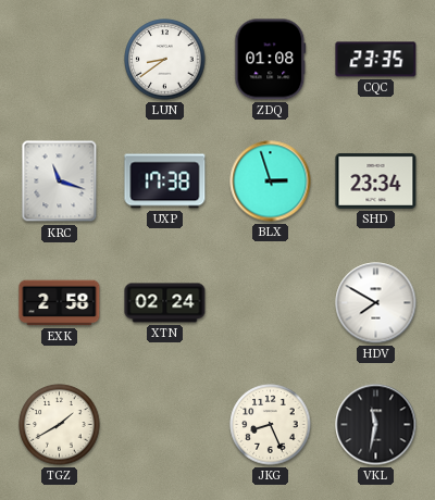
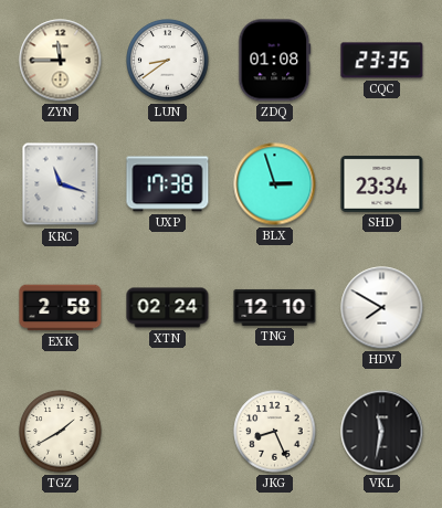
ZYN: none -> 11:45 (61, 61)
TNG: none -> 12:10 (275, 307)
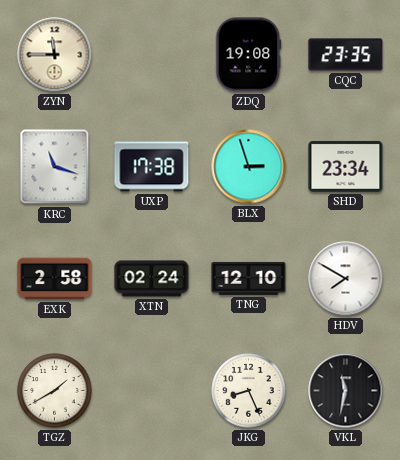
LUN: 8:39 -> none (168, 61)
ZDQ: 01:08 -> 19:08 (249, 55)
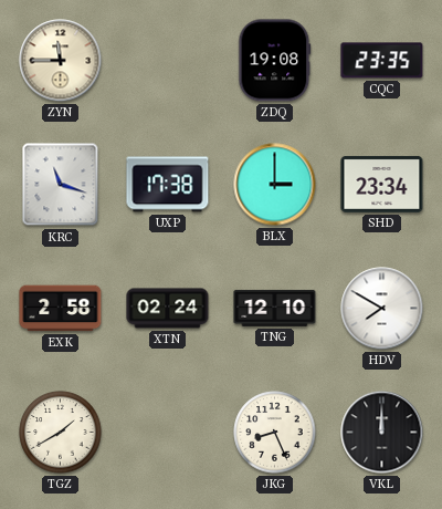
BLX: 2:57 -> 3:00 (275, 185)
VKL: 11:32 -> 12:00 (382, 433)
